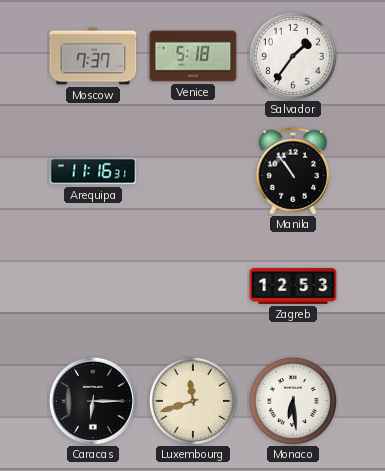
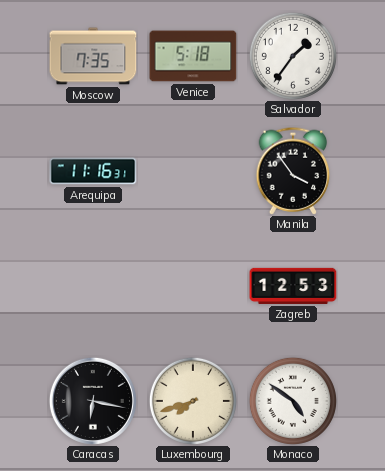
Moscow: 7:37 -> 7:35 (93, 56)
Manila: 10:54 -> 3:54 (293, 171)
Caracas: 6:15 -> 6:17 (93, 401)
Luxembourg: 11:42 -> 7:42 (193, 401)
Monaco: 6:29 -> 4:51 (293, 401)
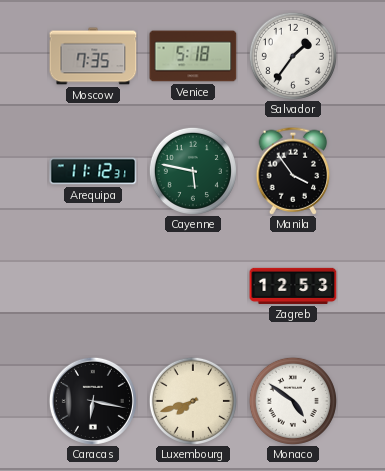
Arequipa: 11:16 -> 11:12 (93, 171)
Cayenne: none -> 5:47 (193, 171)
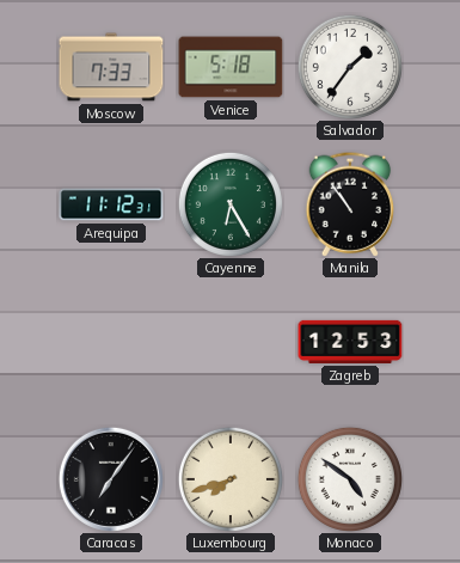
Moscow: 7:35 -> 7:33 (111, 67)
Cayenne: 5:47 -> 6:25 (231, 204)
Manila: 3:54 -> 10:54 (350, 204)
Caracas: 6:17 -> 7:06 (111, 479)
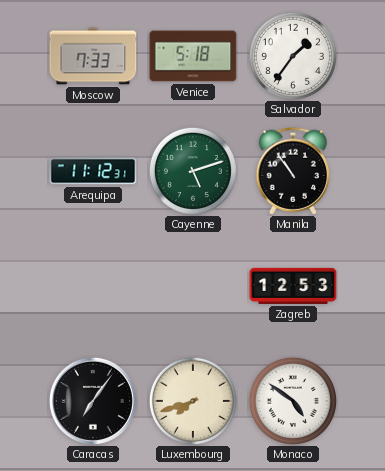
Cayenne: 6:25 -> 5:12 (193, 171)
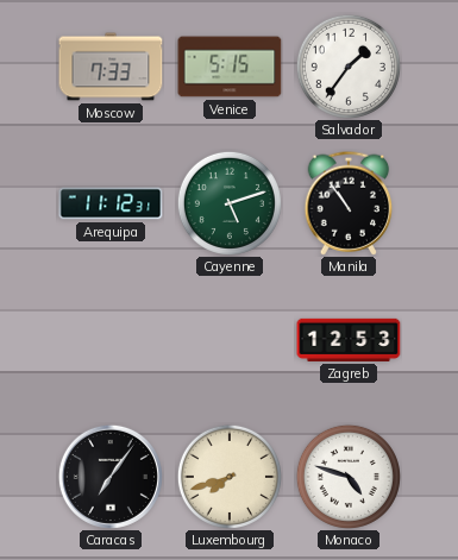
Venice: 5:18 -> 5:15 (230, 67)
Monaco: 4:51 -> 4:48 (349, 477)
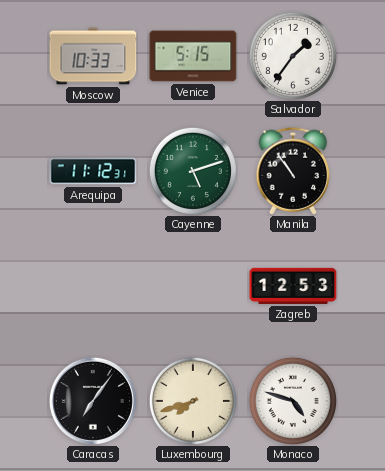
Moscow: 7:33 -> 10:33 (93, 56)
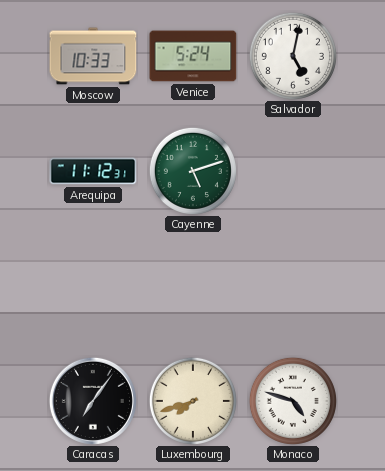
Venice: 5:15 -> 5:24 (193, 56)
Salvador: 1:36 -> 5:02 (293, 56)
Manila: 10:54 -> none (293, 171)
Zagreb: 12:53 -> none (293, 286)
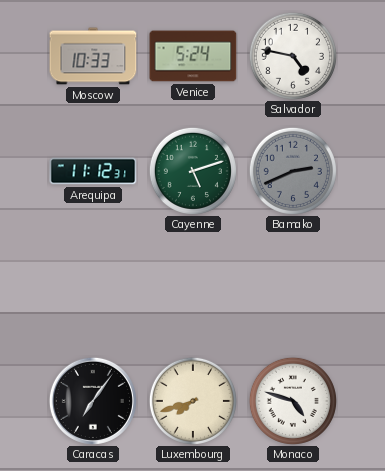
Salvador: 5:02 -> 4:47 (293, 56)
Bamako: none -> 2:41 (293, 171)
